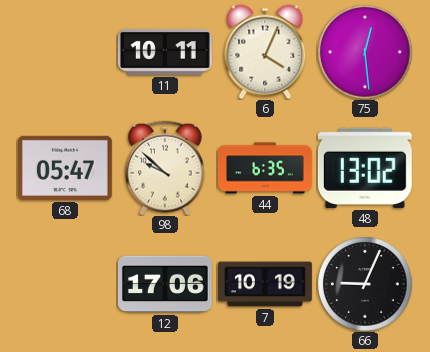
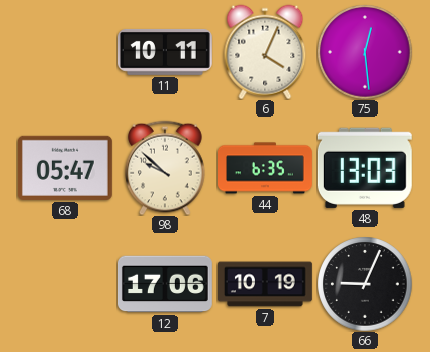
48: 13:02 -> 13:03 (365, 168)
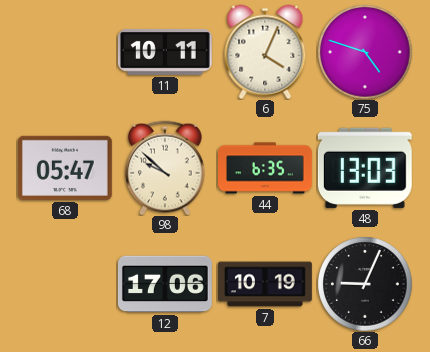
75: 12:29 -> 4:48 (365, 52)
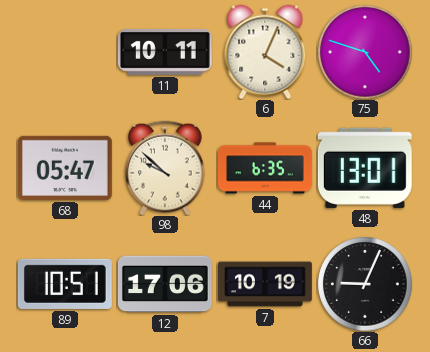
48: 13:03 -> 13:01 (365, 168)
89: none -> 10:51 (65, 284)
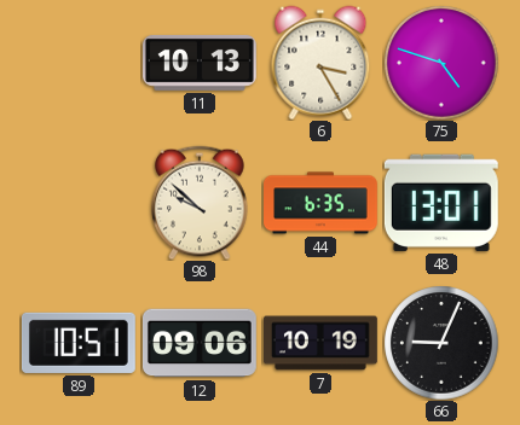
11: 10:11 -> 10:13 (200, 63)
6: 4:04 -> 3:25 (320, 63)
68: 05:47 -> none (65, 168)
12: 17:06 -> 09:06 (200, 343)
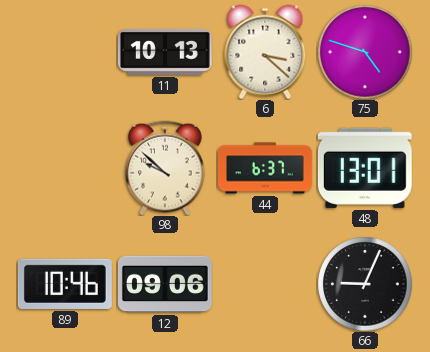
6: 3:25 -> 3:22 (265, 52)
44: 6:35 -> 6:37 (266, 168)
89: 10:51 -> 10:46 (65, 284)
7: 10:19 -> none (322, 343)
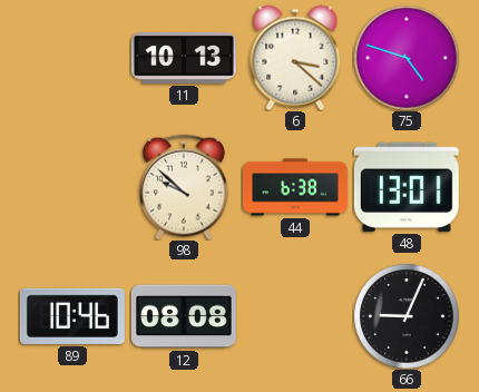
44: 6:37 -> 6:38 (296, 187)
12: 09:06 -> 08:08 (184, 316)
